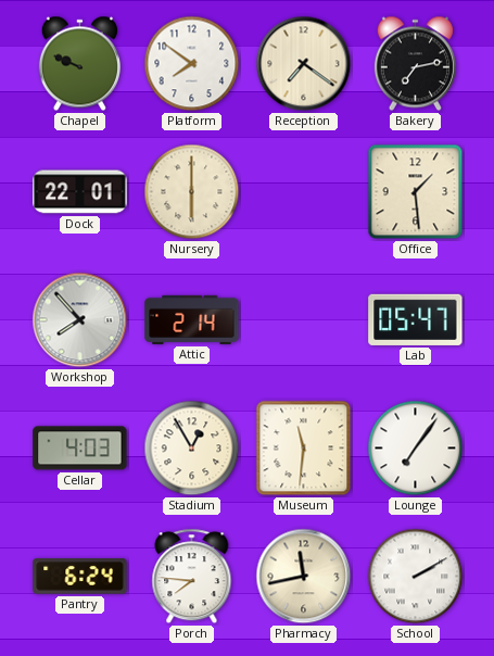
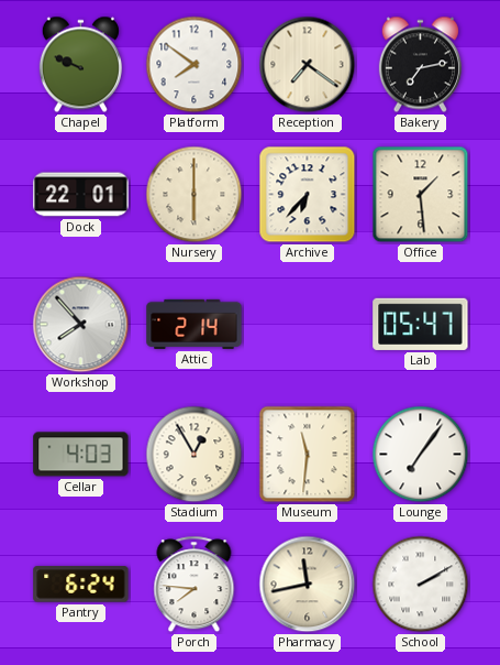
Archive: none -> 6:37 (308, 195)
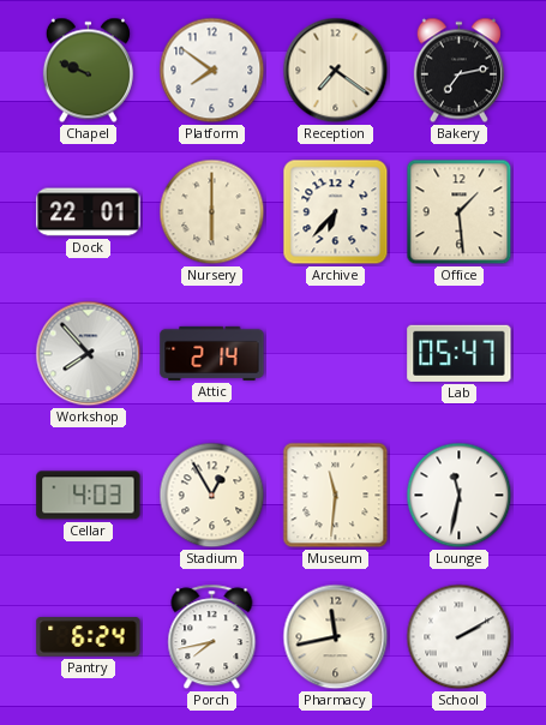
Lounge: 7:06 -> 11:32 (460, 496)
Porch: 7:46 -> 7:43 (212, 637)
